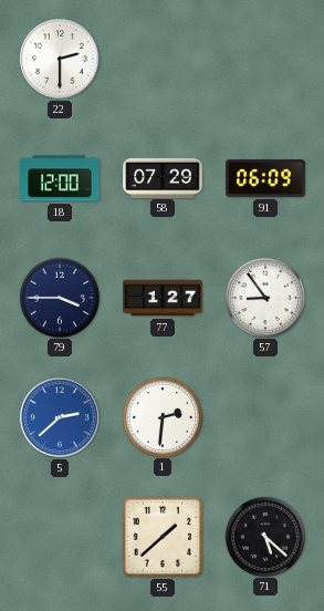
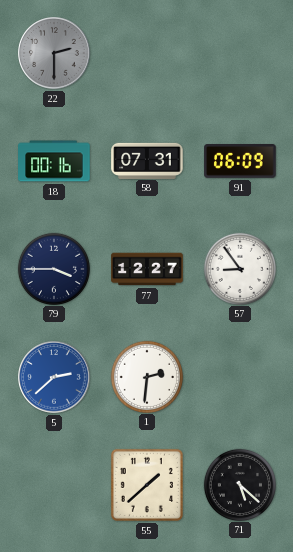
22 dial: white -> grey (54, 53)
18: 12:00 -> 00:16 (54, 161)
58: 07:29 -> 07:31 (147, 160)
77: 1:27 -> 12:27 (147, 269)
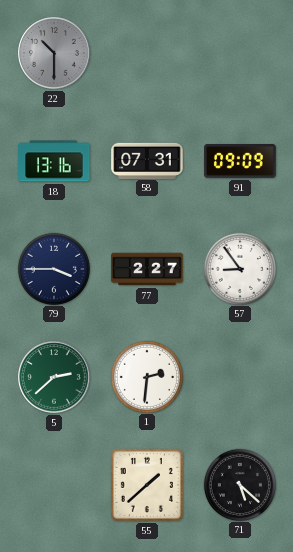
22: 2:30 -> 10:30 (54, 53)
18: 00:16 -> 13:16 (54, 161)
91: 06:09 -> 09:09 (240, 161)
77: 12:27 -> 2:27 (147, 269)
5 dial: blue -> green (54, 377)
